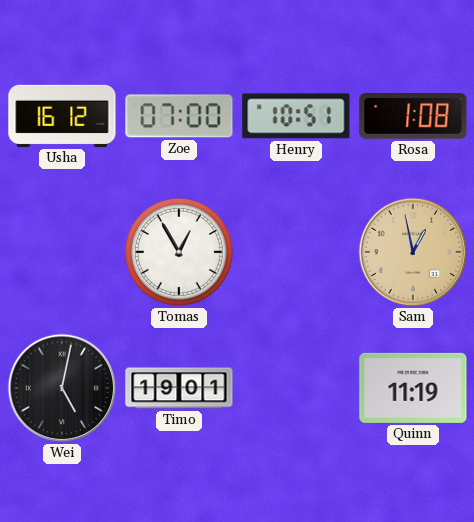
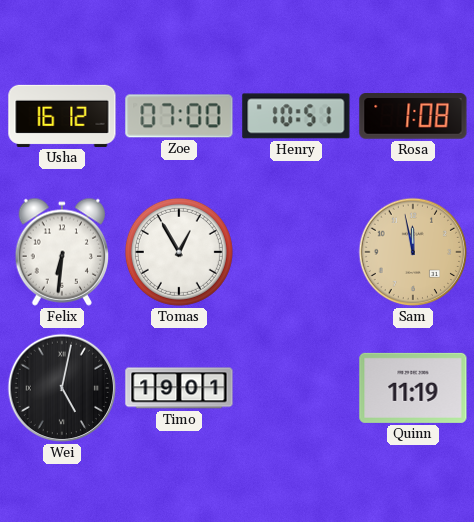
Felix: none -> 6:31 (61, 252)
Sam: 12:58 -> 11:58 (413, 252)
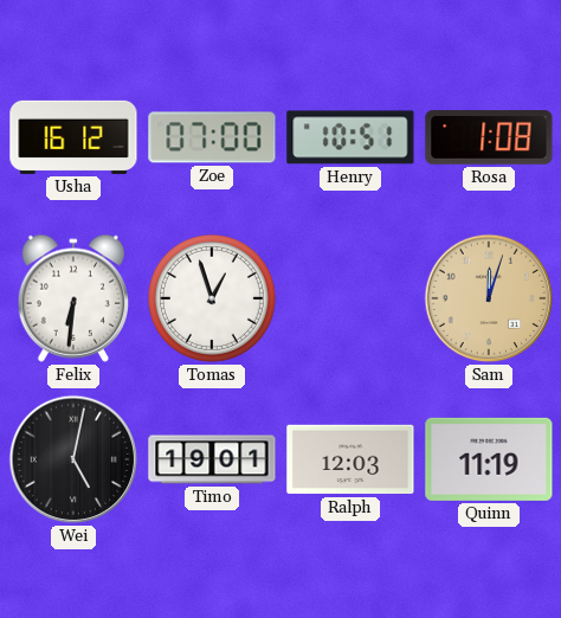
Tomas: 12:55 -> 12:57 (212, 298)
Sam: 11:58 -> 12:03 (489, 298)
Ralph: none -> 12:03 (350, 459)
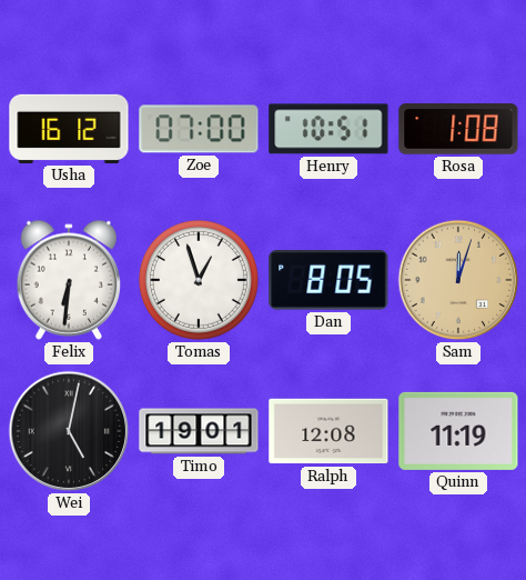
Dan: none -> 8:05 (328, 281)
Ralph: 12:03 -> 12:08 (328, 431)
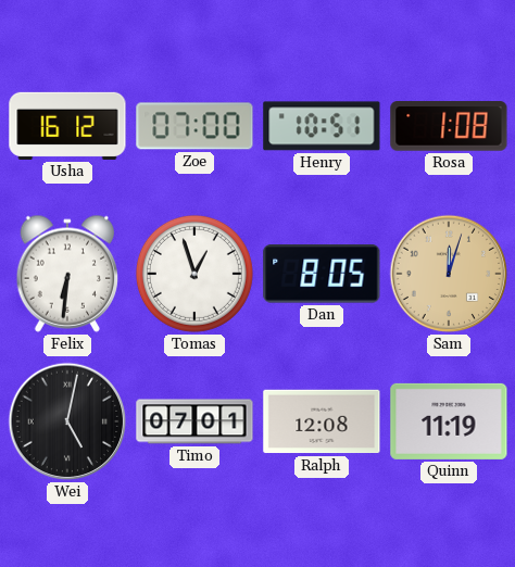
Timo: 19:01 -> 07:01 (194, 421)
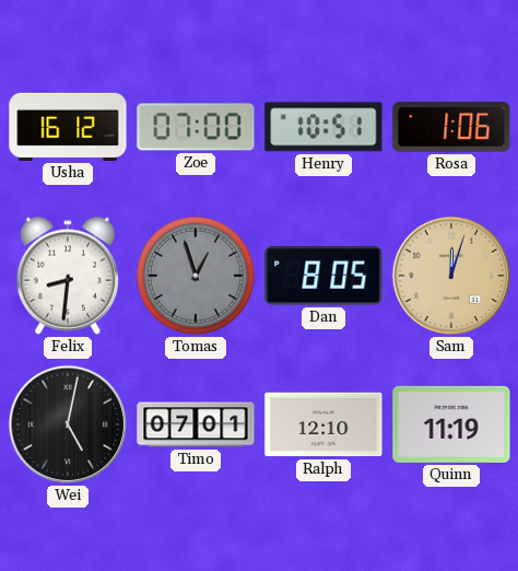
Rosa: 1:08 -> 1:06 (451, 127)
Felix: 6:31 -> 8:31 (67, 276)
Tomas dial: white -> grey (196, 276)
Ralph: 12:08 -> 12:10 (323, 424)
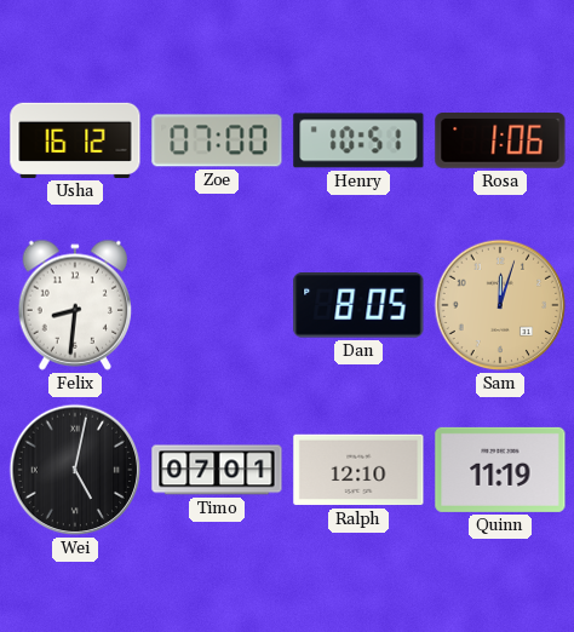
Tomas: 12:57 -> none (196, 276)
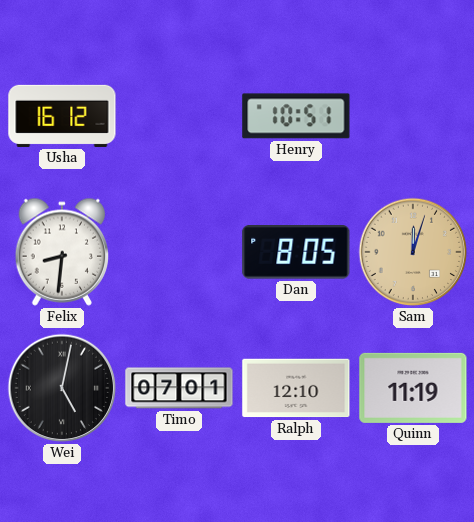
Zoe: 07:00 -> none (217, 140)
Rosa: 1:06 -> none (500, 140)
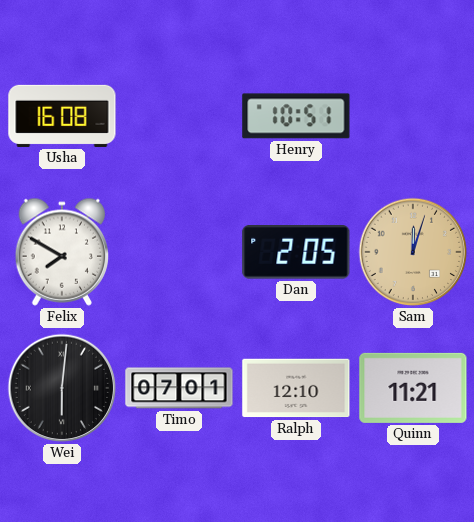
Usha: 16:12 -> 16:08 (62, 116)
Felix: 8:31 -> 7:50 (61, 252)
Dan: 8:05 -> 2:05 (296, 253)
Wei: 5:02 -> 6:01 (62, 388)
Quinn: 11:19 -> 11:21 (413, 388)
